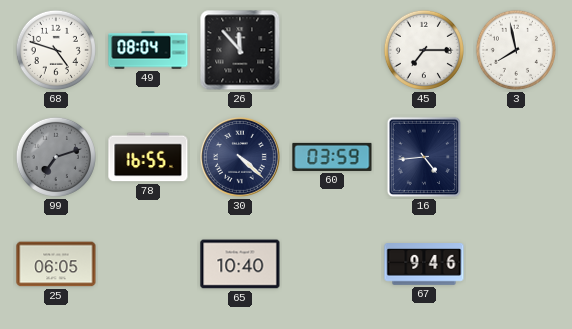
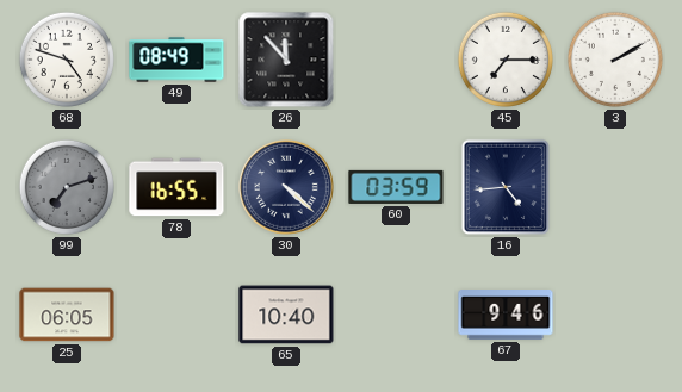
49: 08:04 -> 08:49 (176, 60)
3: 7:58 -> 2:10 (615, 60)
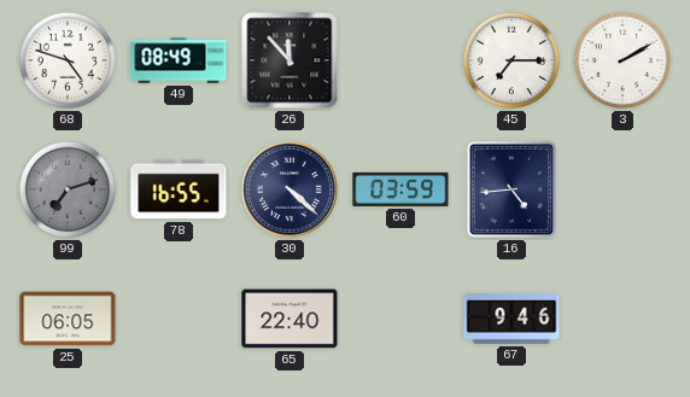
65: 10:40 -> 22:40 (290, 319)
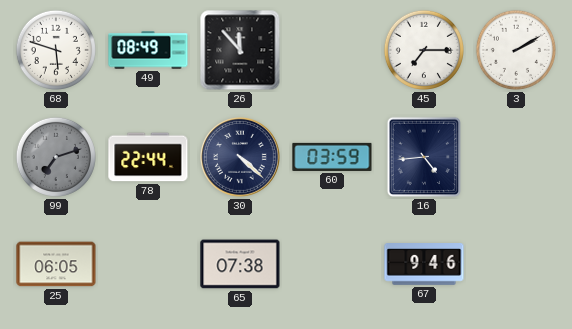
68: 4:48 -> 5:48 (56, 50)
78: 16:55 -> 22:44 (148, 157)
65: 22:40 -> 07:38 (240, 264)
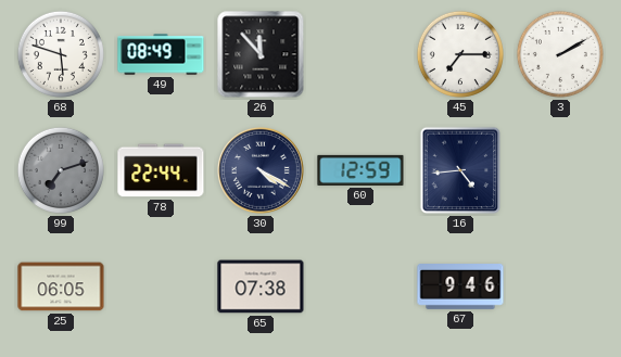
30: 4:22 -> 4:20 (261, 170)
60: 03:59 -> 12:59 (360, 170)
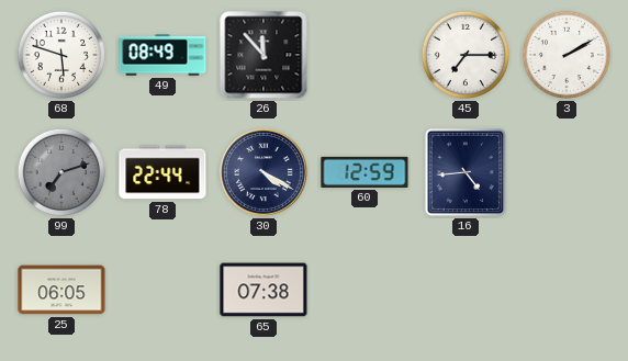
67: 9:46 -> none (460, 288)
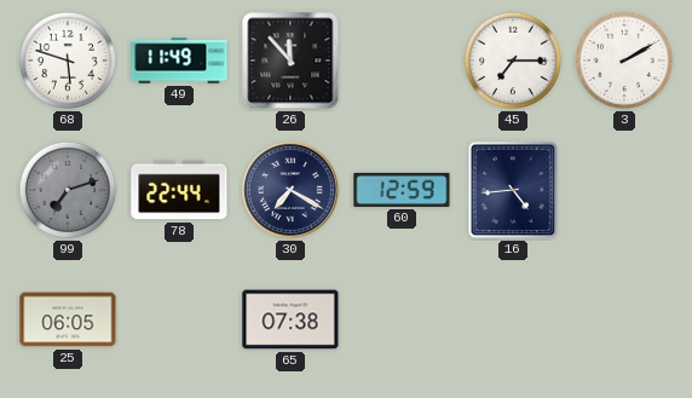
49: 08:49 -> 11:49 (179, 60)
30: 4:20 -> 7:20 (290, 190)
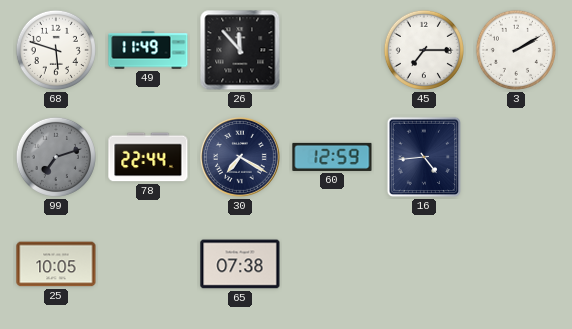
25: 06:05 -> 10:05 (56, 264)
